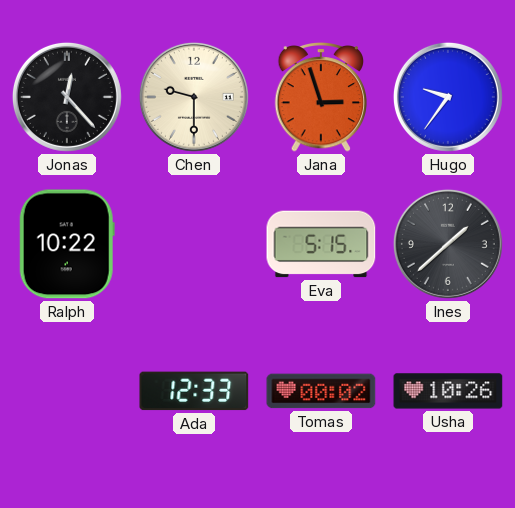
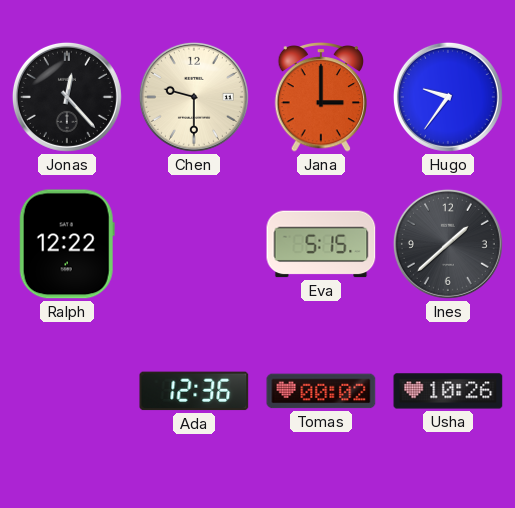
Jana: 2:57 -> 3:00 (321, 98)
Ralph: 10:22 -> 12:22 (67, 244)
Ada: 12:33 -> 12:36 (194, 391)
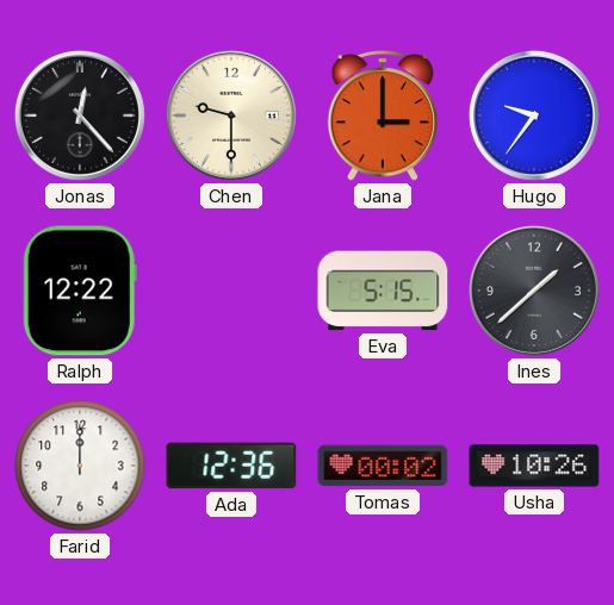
Farid: none -> 12:00 (80, 466)
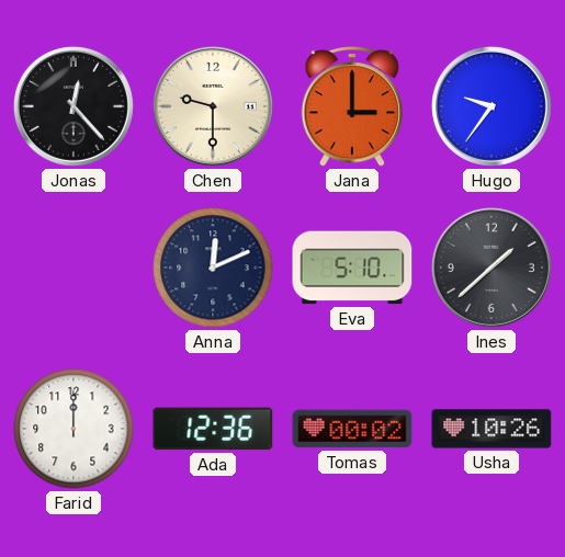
Ralph: 12:22 -> none (80, 291)
Anna: none -> 12:11 (213, 268)
Eva: 5:15 -> 5:10 (352, 268)
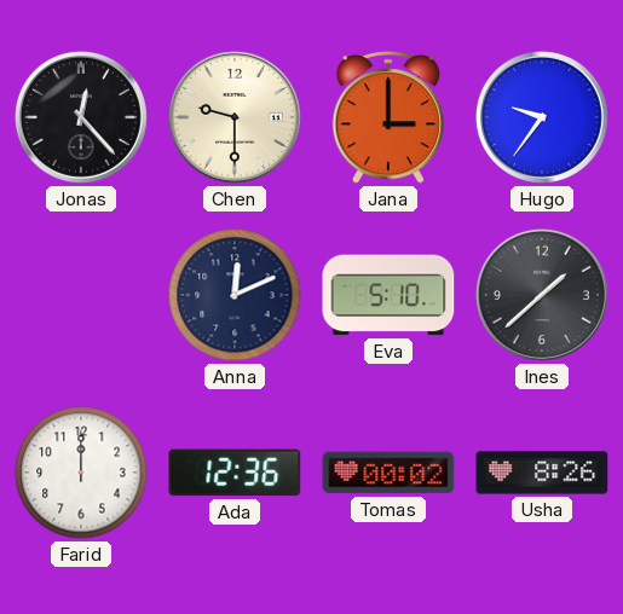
Usha: 10:26 -> 8:26 (542, 473)
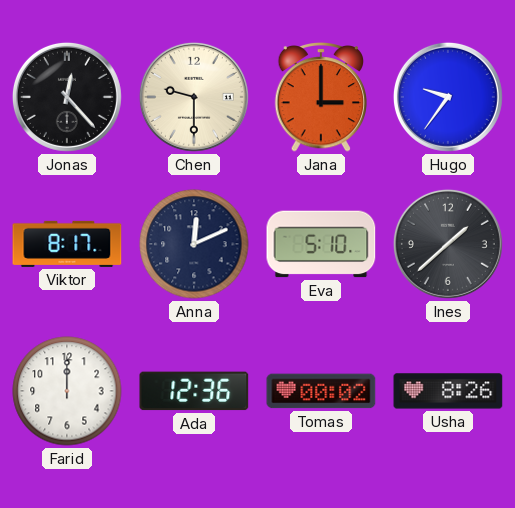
Viktor: none -> 8:17 (67, 244)
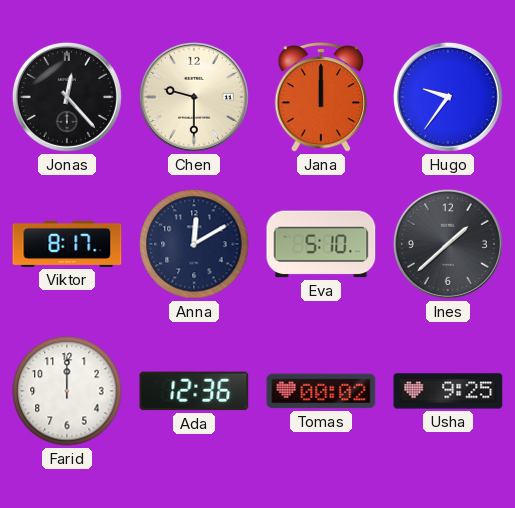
Jana: 3:00 -> 12:00 (321, 98)
Anna: 12:11 -> 12:10 (194, 244)
Usha: 8:26 -> 9:25 (448, 391)
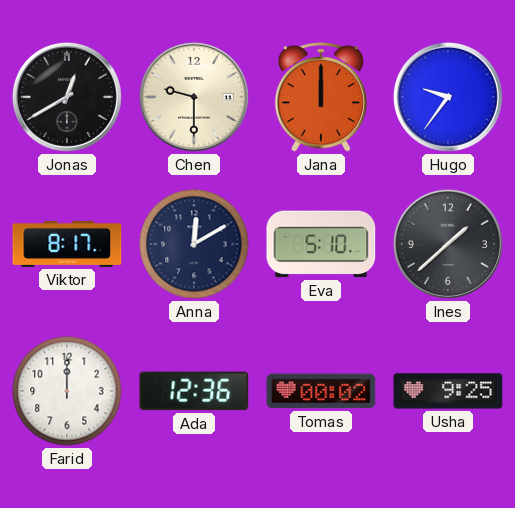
Jonas: 12:23 -> 12:40 (67, 97)
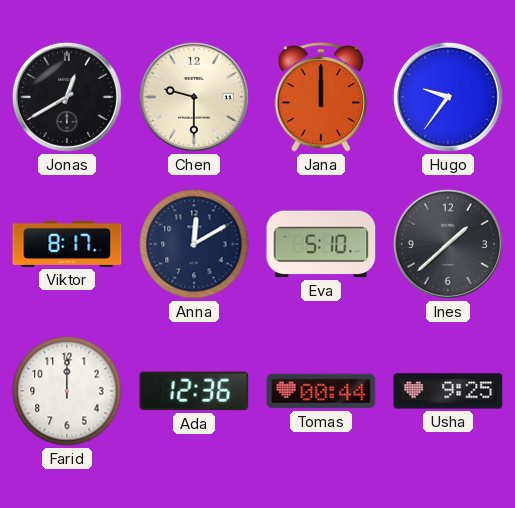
Tomas: 00:02 -> 00:44 (321, 391)
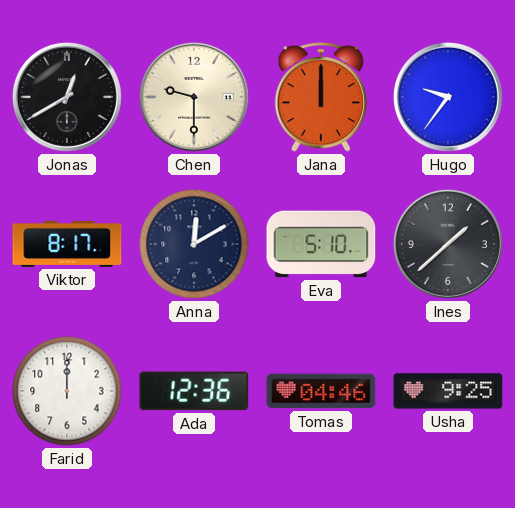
Tomas: 00:44 -> 04:46 (321, 391)
